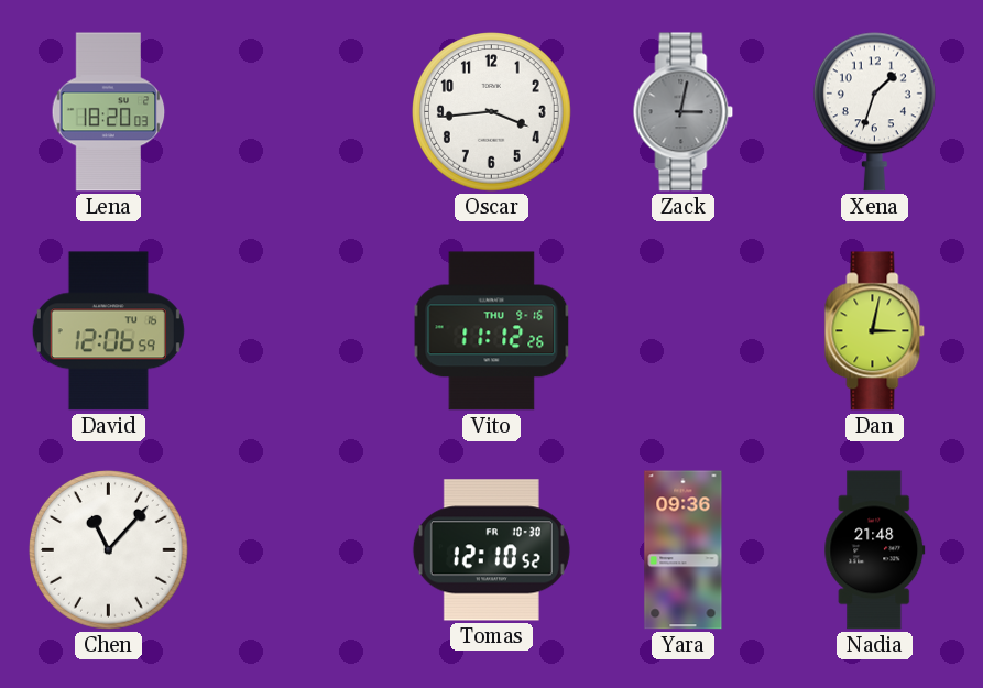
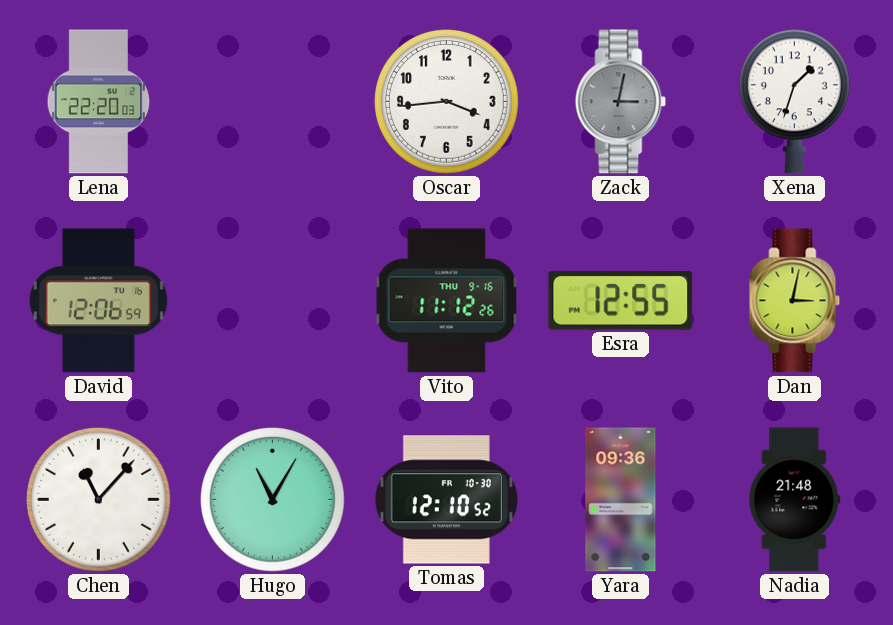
Lena: 18:20 -> 22:20 (99, 102)
Esra: none -> 12:55 (621, 301)
Hugo: none -> 11:05 (273, 500)
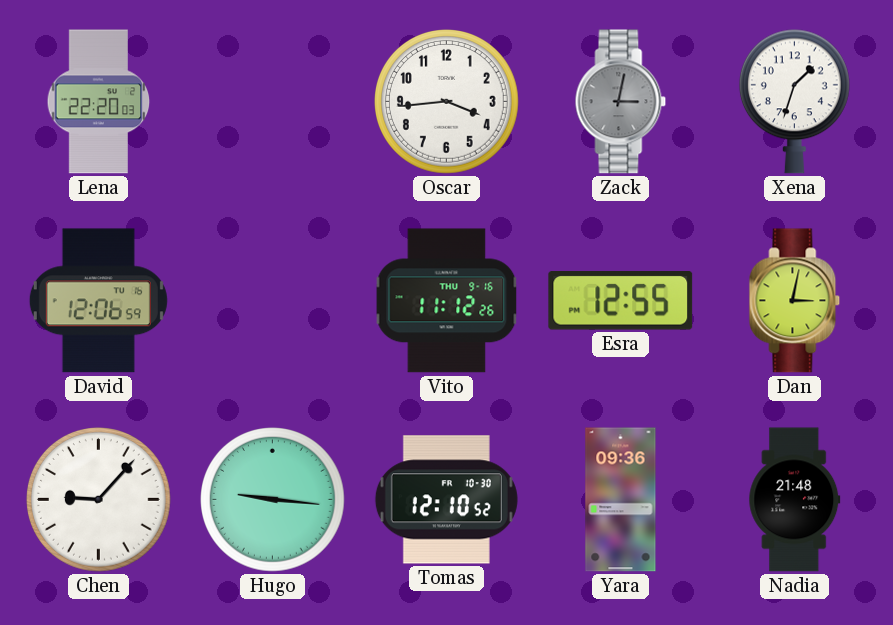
Chen: 11:07 -> 9:07 (99, 500)
Hugo: 11:05 -> 9:16 (273, 500)
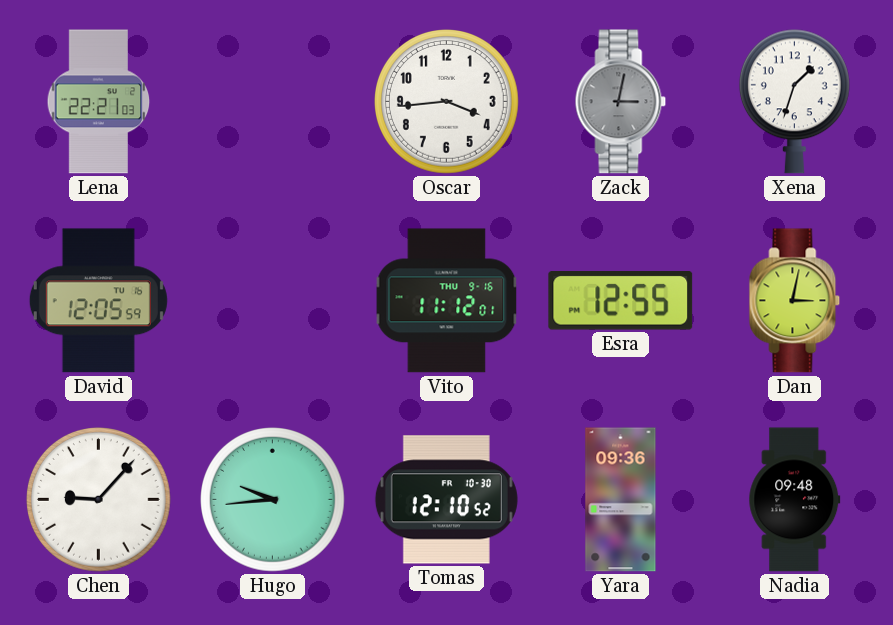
Lena: 22:20 -> 22:21 (99, 102)
David: 12:06 -> 12:05 (98, 301)
Vito: 11:12:26 -> 11:12:01 (447, 301)
Hugo: 9:16 -> 9:44 (273, 500)
Nadia: 21:48 -> 09:48 (795, 500)
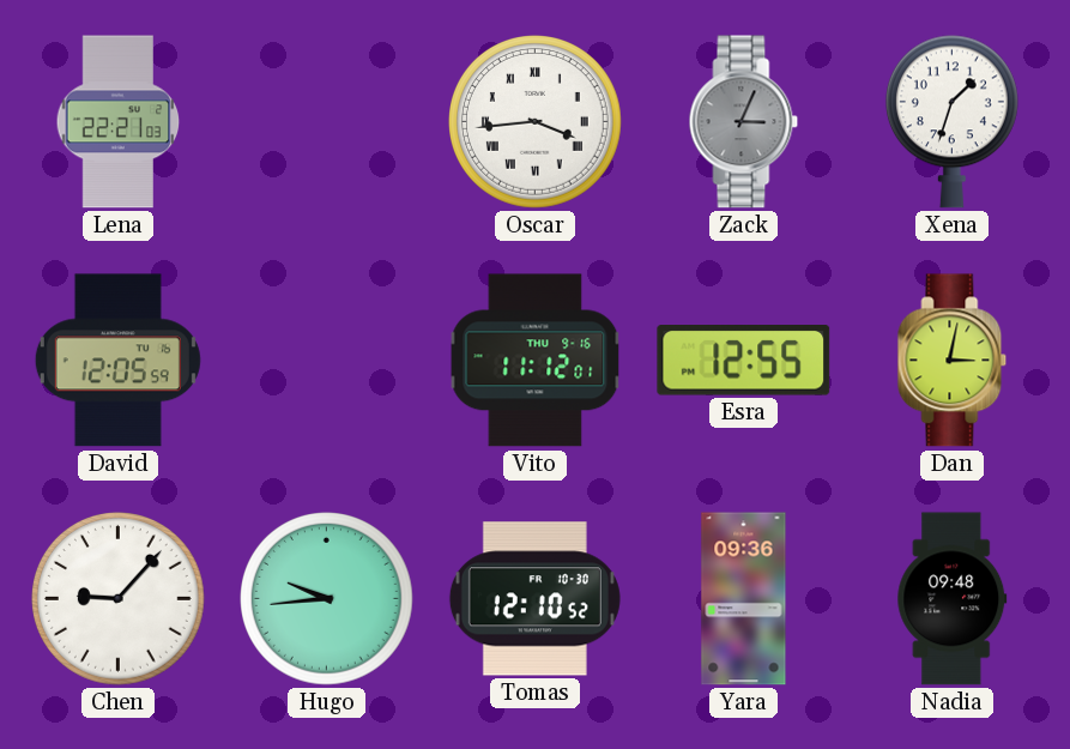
Oscar numerals: Arabic -> Roman (536, 122)
Zack: 3:02 -> 3:04 (744, 122)
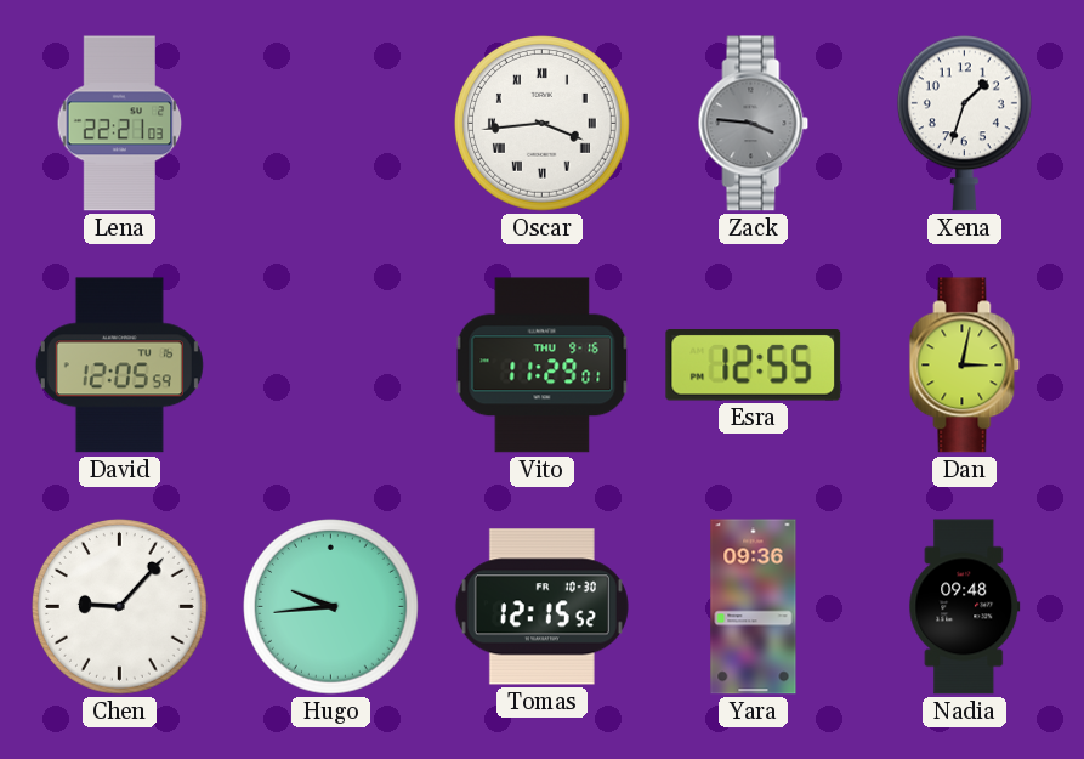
Zack: 3:04 -> 3:46 (754, 124)
Vito: 11:12 -> 11:29 (543, 366)
Tomas: 12:10 -> 12:15 (541, 607)
